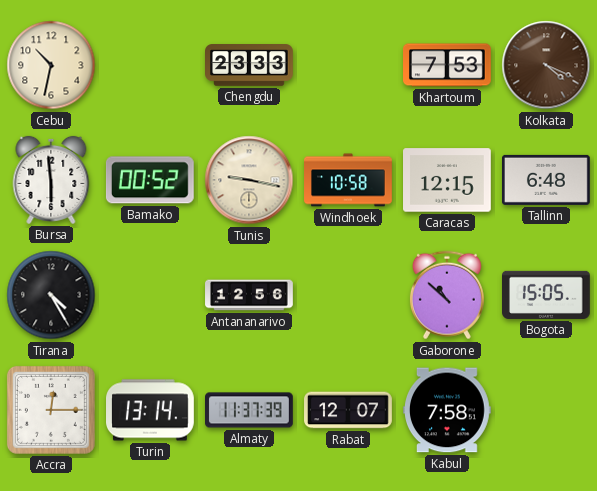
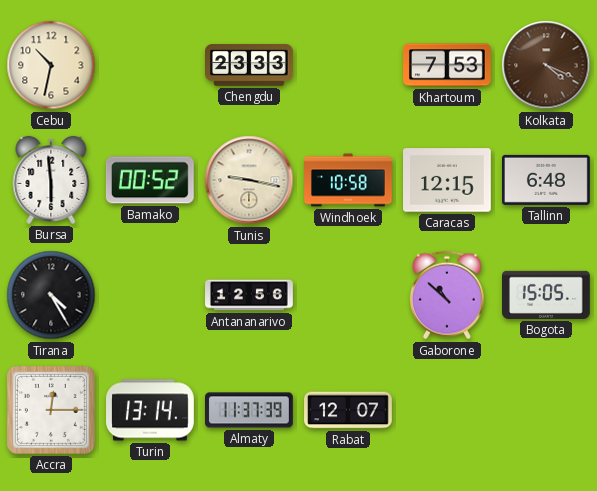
Kabul: 7:58 -> none (448, 410)
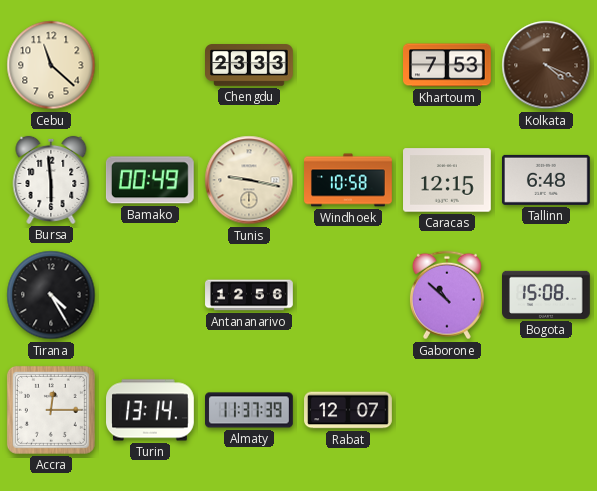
Cebu: 10:32 -> 11:22 (51, 65)
Bamako: 00:52 -> 00:49 (150, 180)
Bogota: 15:05 -> 15:08 (547, 295)
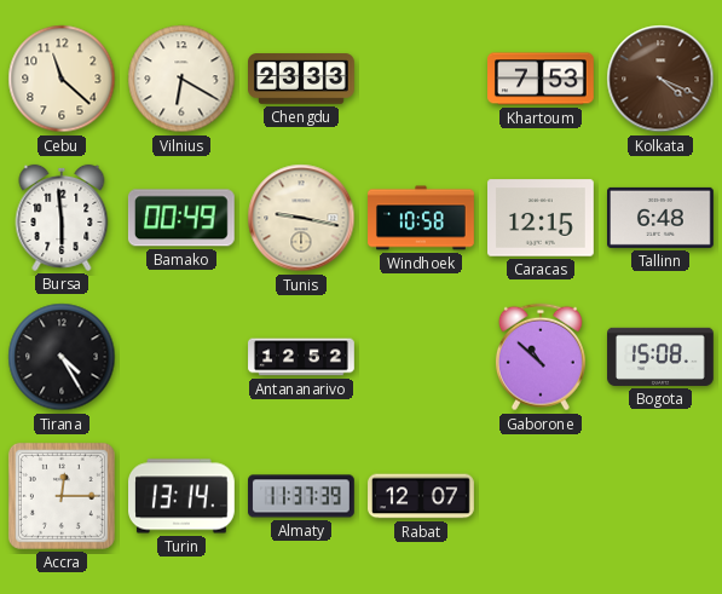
Vilnius: none -> 6:20 (181, 79)
Antananarivo: 12:56 -> 12:52 (301, 357)
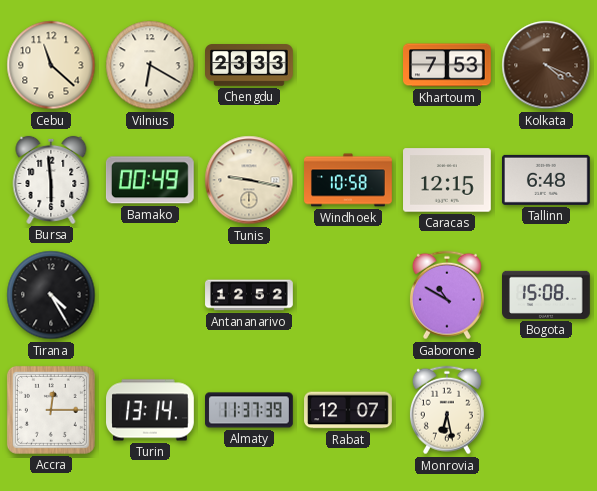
Gaborone: 10:52 -> 10:50 (447, 295)
Monrovia: none -> 6:28 (447, 410)
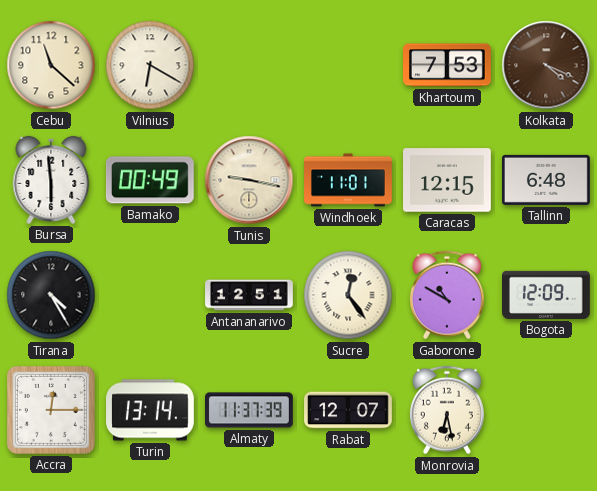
Chengdu: 23:33 -> none (250, 65)
Windhoek: 10:58 -> 11:01 (348, 180)
Antananarivo: 12:52 -> 12:51 (249, 295)
Sucre: none -> 12:24 (348, 295)
Bogota: 15:08 -> 12:09 (547, 295)
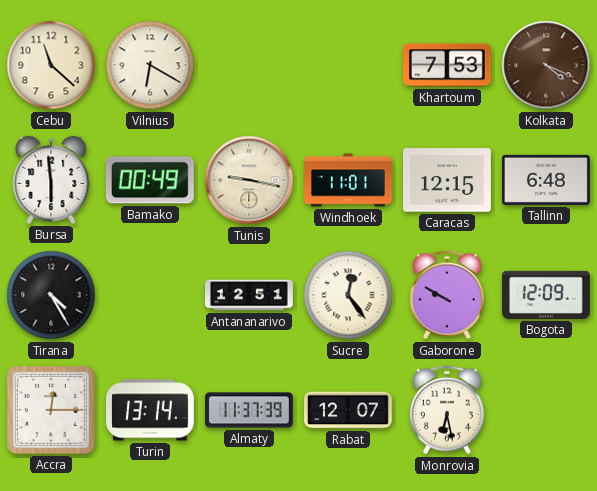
Gaborone: 10:50 -> 9:50 (447, 295)
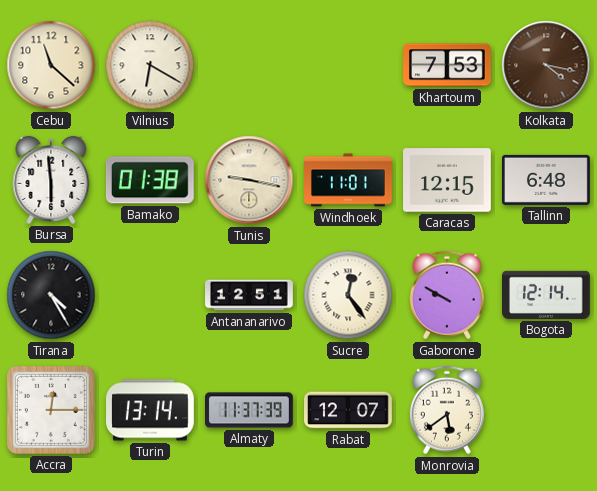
Kolkata: 4:19 -> 4:17 (546, 65)
Bamako: 00:49 -> 01:38 (150, 180)
Bogota: 12:09 -> 12:14 (547, 295)
Monrovia: 6:28 -> 5:39 (447, 410)
